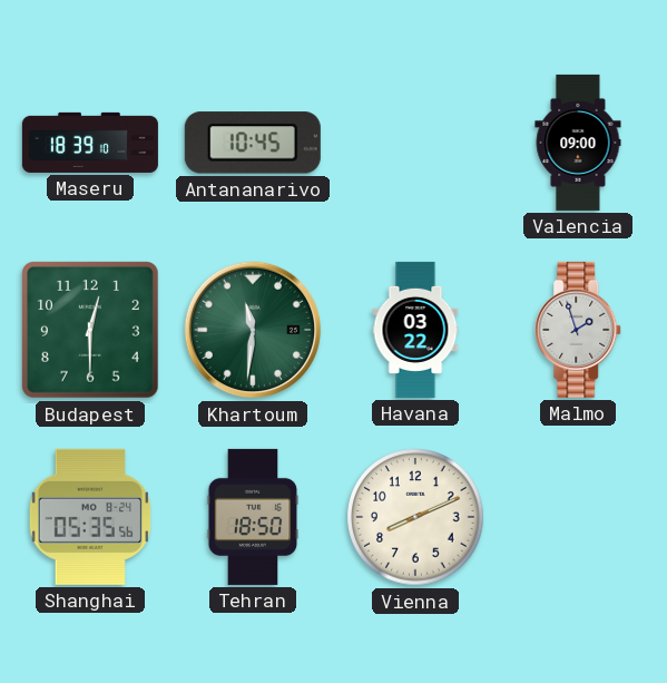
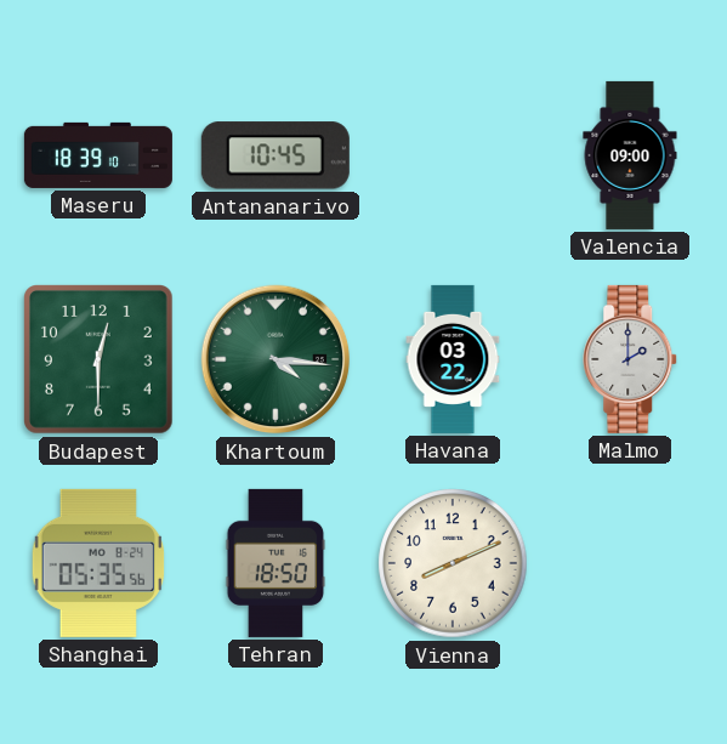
Khartoum: 11:31 -> 4:16 (276, 359)
Malmo: 1:57 -> 2:00 (631, 359)
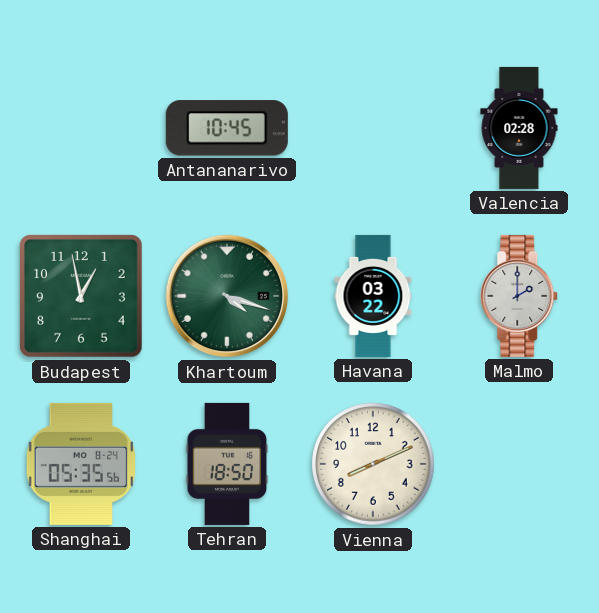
Maseru: 18:39 -> none (98, 155)
Valencia: 09:00 -> 02:28 (519, 128)
Budapest: 12:30 -> 12:58 (82, 297)
Khartoum: 4:16 -> 4:18 (227, 296)
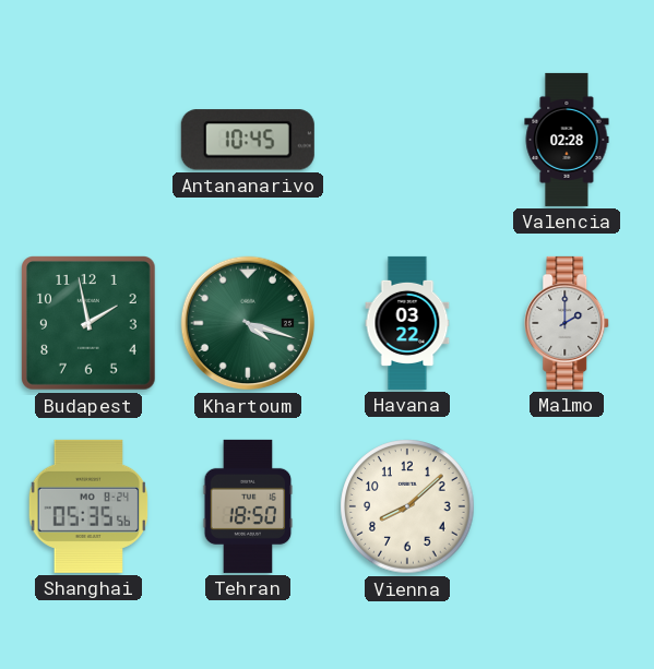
Budapest: 12:58 -> 1:58 (90, 324)
Vienna: 8:11 -> 8:08 (407, 506)
